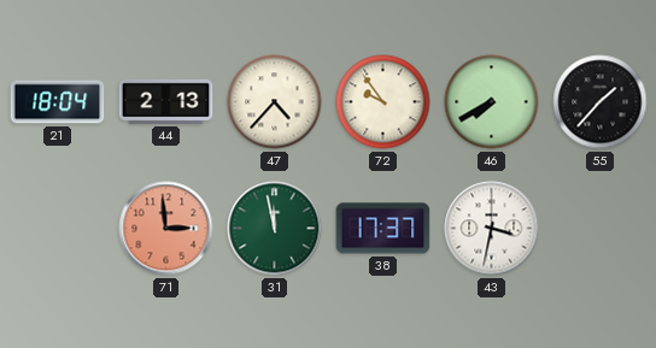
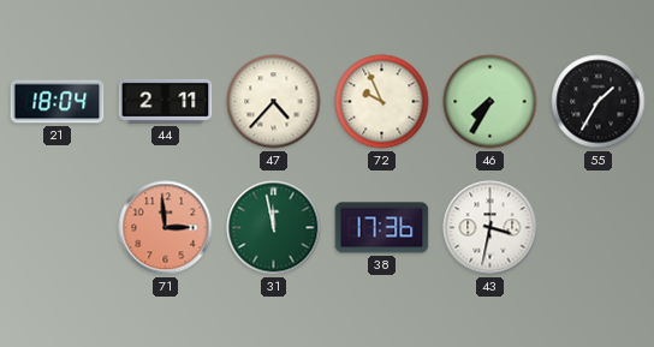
44: 2:13 -> 2:11 (166, 101)
72: 9:54 -> 9:56 (382, 102)
46: 7:40 -> 7:35 (490, 102)
55: 1:37 -> 1:35 (599, 102)
38: 17:37 -> 17:36 (382, 228)
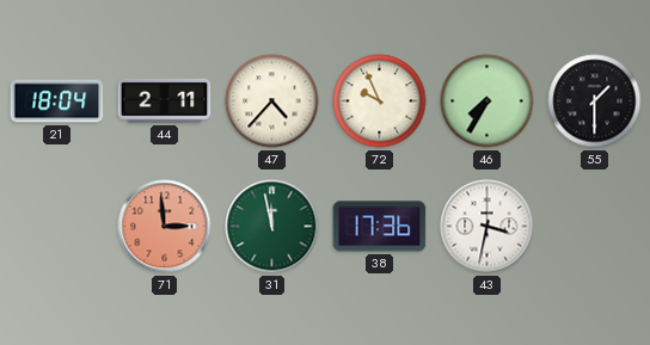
55: 1:35 -> 1:30 (595, 101)
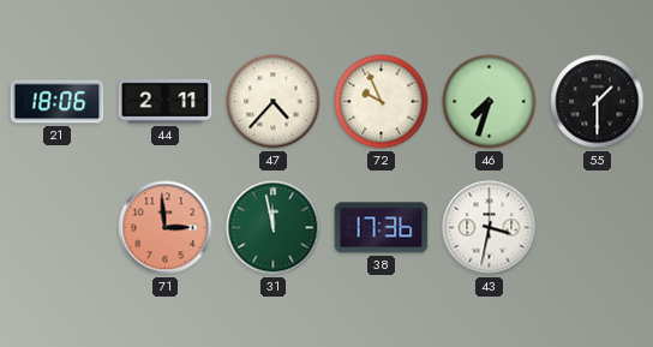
21: 18:04 -> 18:06 (58, 102)
46: 7:35 -> 7:33 (490, 102)
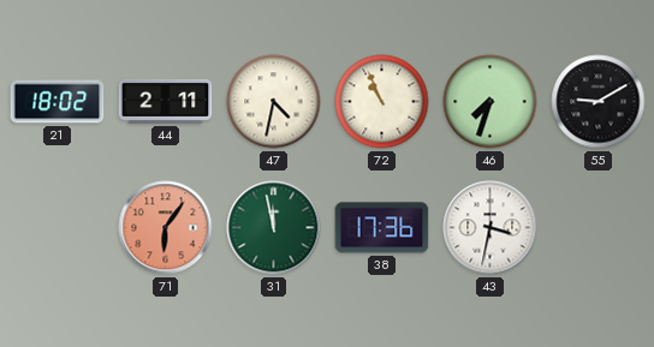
21: 18:06 -> 18:02 (58, 102)
47: 4:37 -> 4:32 (274, 102)
72: 9:56 -> 10:56 (382, 102)
55: 1:30 -> 9:10 (599, 102)
71: 2:59 -> 6:06 (166, 228)
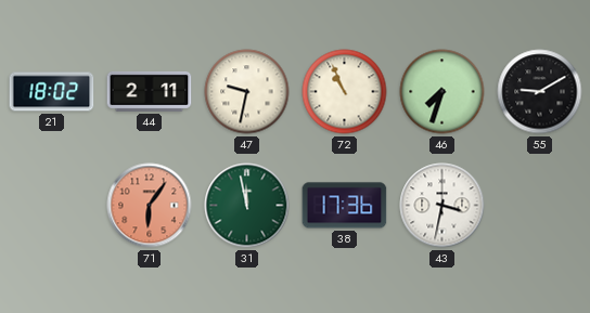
47: 4:32 -> 9:32 (247, 92)
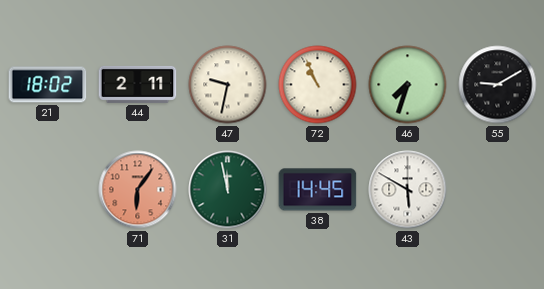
38: 17:36 -> 14:45 (318, 190)
43: 3:32 -> 5:50 (408, 190)
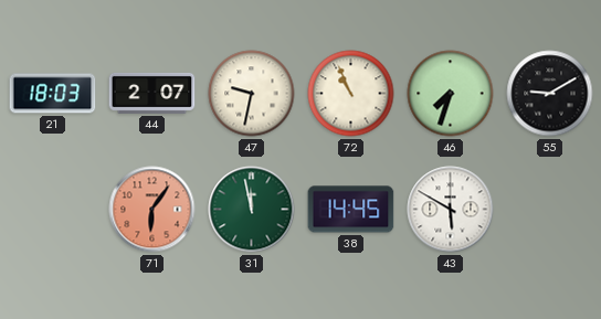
21: 18:02 -> 18:03 (53, 94)
44: 2:11 -> 2:07 (152, 93)
